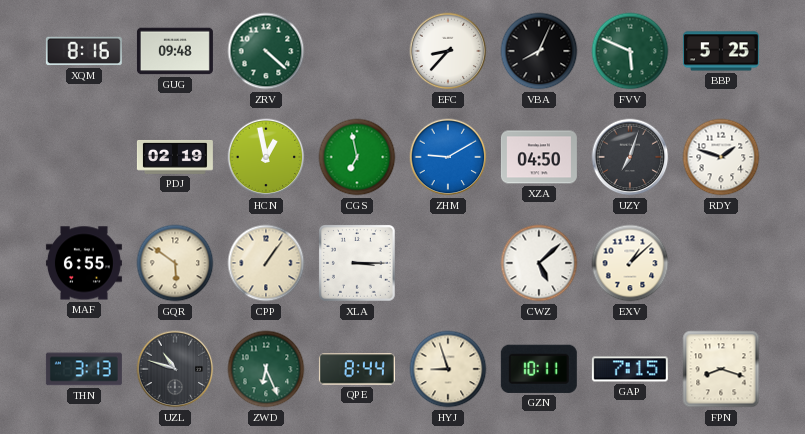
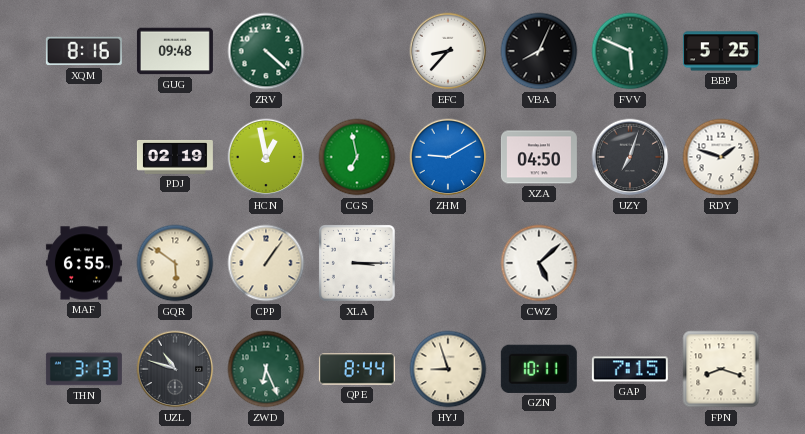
EXV: 1:08 -> none (630, 263)
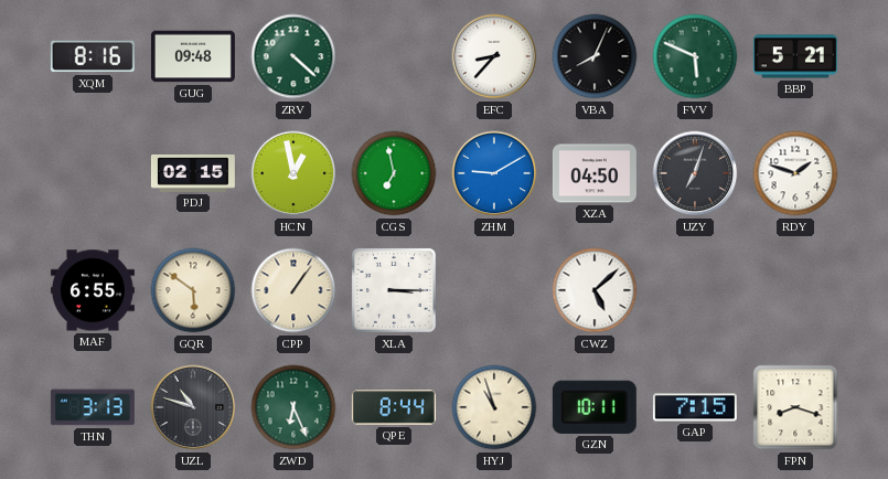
BBP: 5:25 -> 5:21 (795, 56)
PDJ: 02:19 -> 02:15 (193, 173)
HYJ: 8:57 -> 10:57 (494, 407)
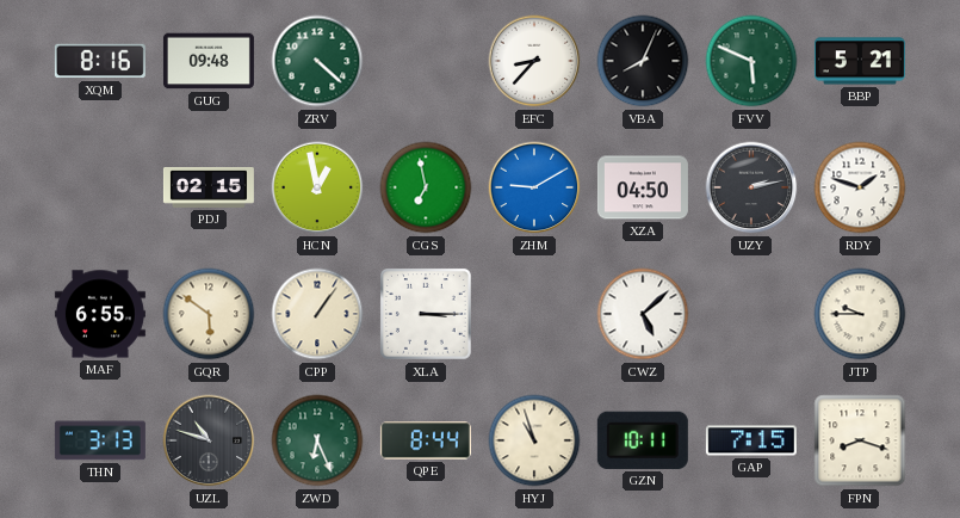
UZY: 7:03 -> 2:13 (751, 187)
JTP: none -> 9:45 (860, 314)
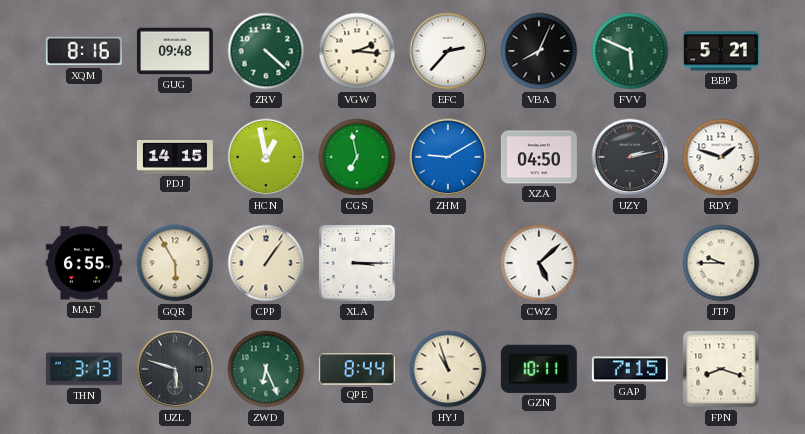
VGW: none -> 2:16 (357, 51)
EFC: 8:37 -> 2:37 (448, 51)
PDJ: 02:15 -> 14:15 (175, 157)
GQR: 5:51 -> 5:55 (175, 263)
UZL: 10:48 -> 5:48 (175, 369)
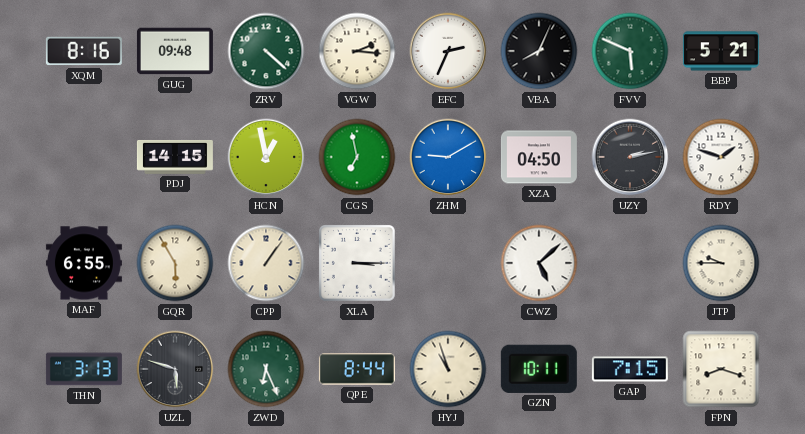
EFC: 2:37 -> 2:34 (448, 51)
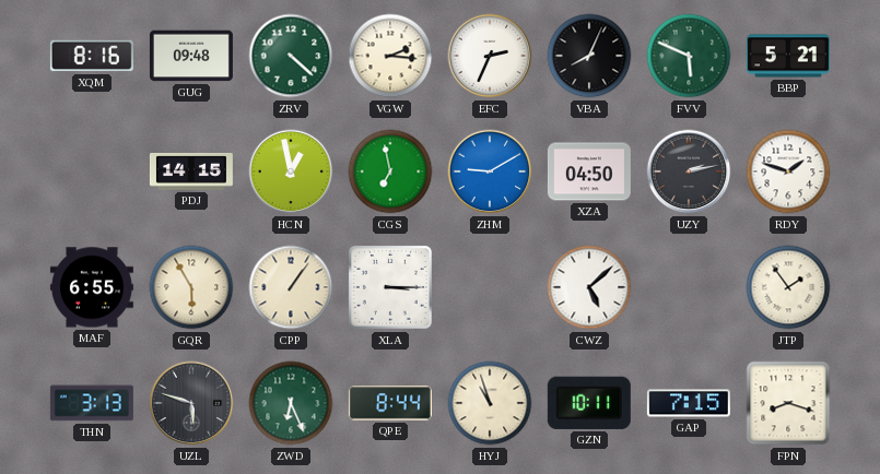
JTP: 9:45 -> 1:54 (788, 287)
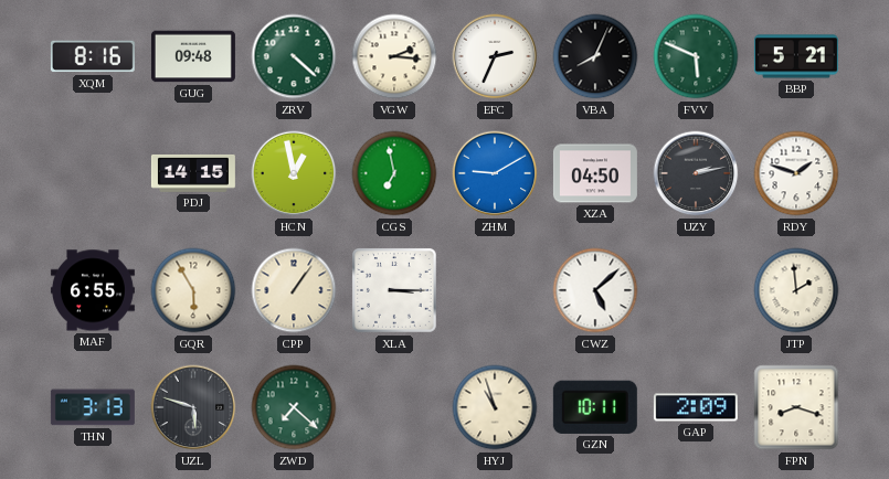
JTP: 1:54 -> 1:59 (796, 290)
ZWD: 6:26 -> 7:22 (294, 407)
QPE: 8:44 -> none (390, 403)
GAP: 7:15 -> 2:09 (696, 407)
